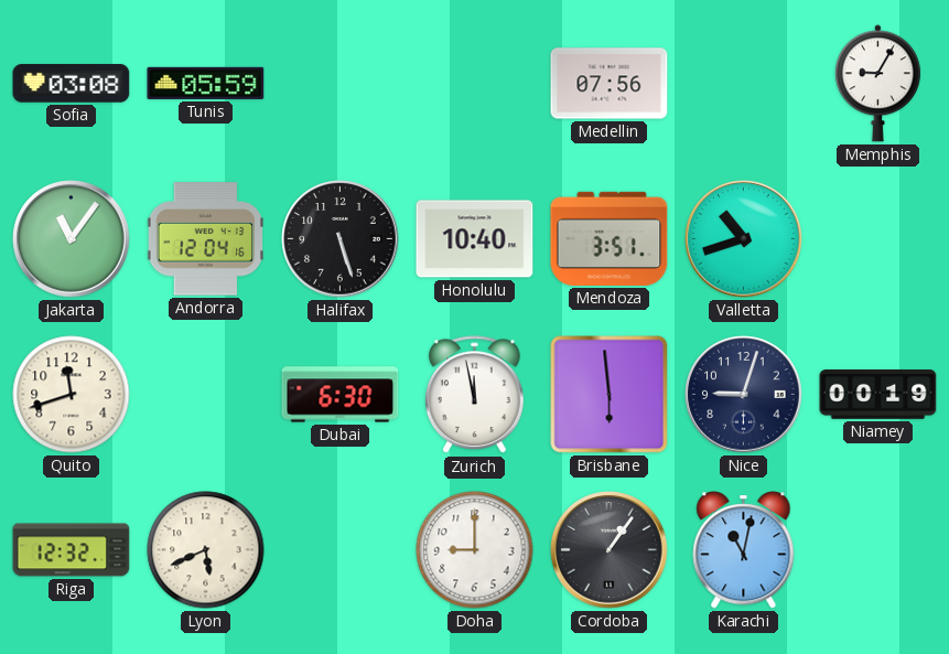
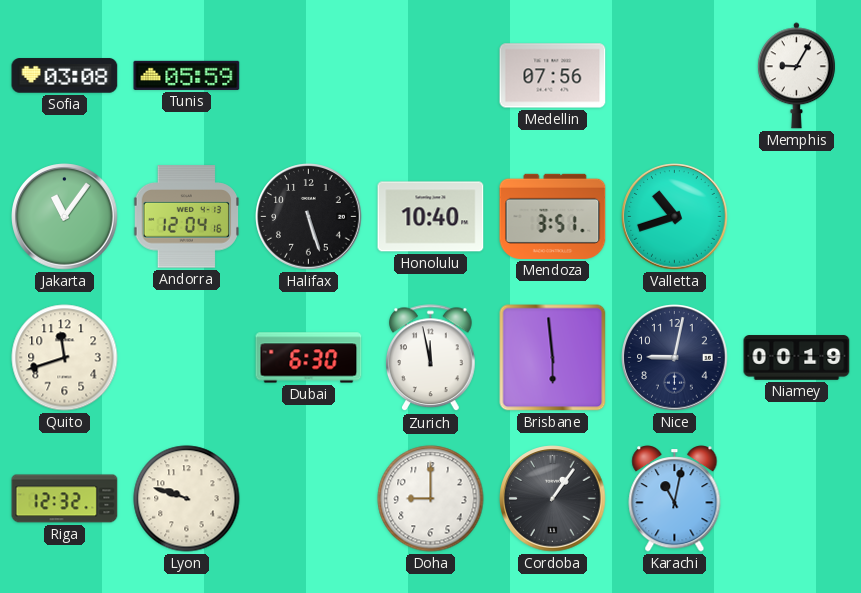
Nice: 9:03 -> 9:02 (675, 358)
Lyon: 5:41 -> 9:48 (187, 499)
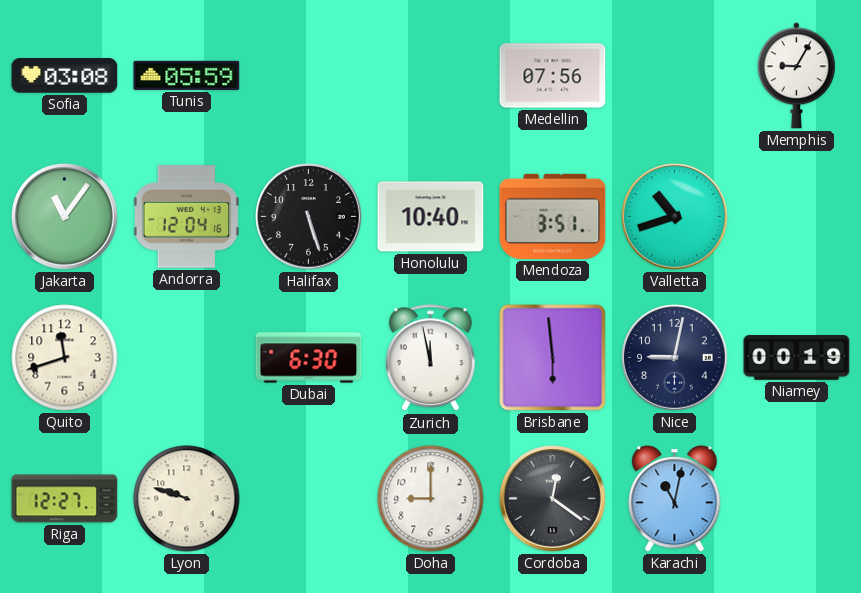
Riga: 12:32 -> 12:27 (65, 499)
Cordoba: 1:06 -> 12:21 (553, 499)
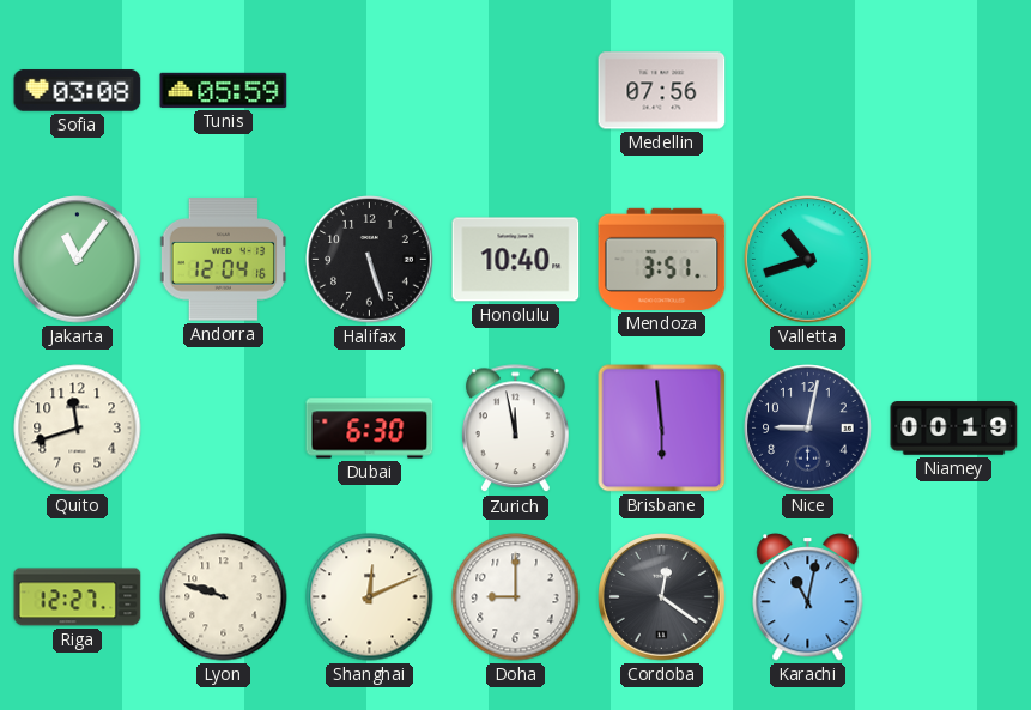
Memphis: 9:05 -> none (796, 76)
Shanghai: none -> 12:11 (370, 597)
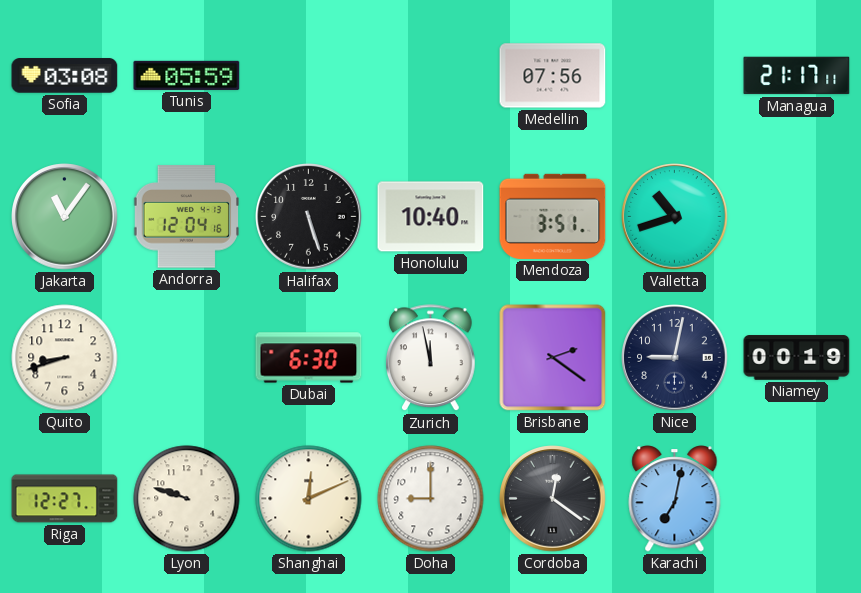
Managua: none -> 21:17 (797, 76)
Quito: 11:42 -> 8:42 (65, 358)
Brisbane: 5:59 -> 2:21 (553, 358)
Karachi: 11:02 -> 7:02 (675, 499)
